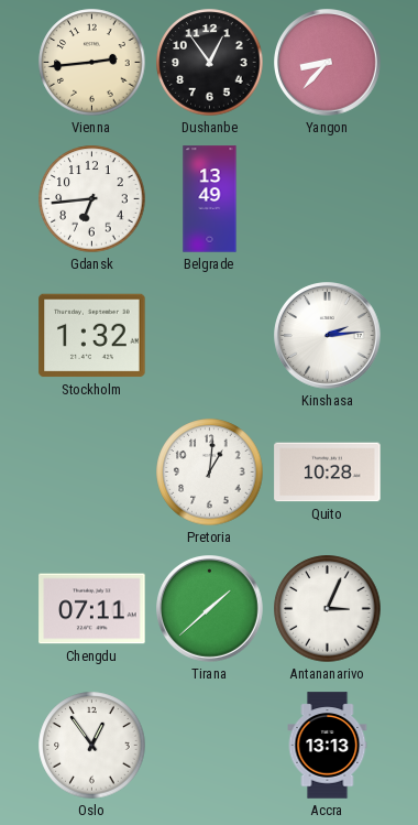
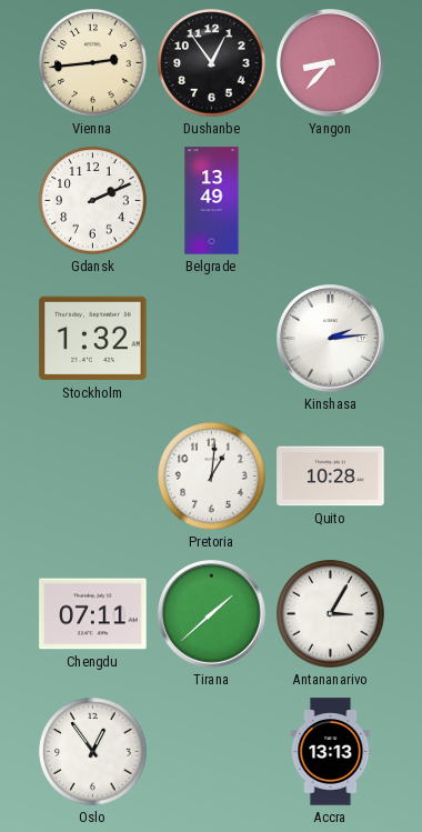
Gdansk: 6:44 -> 2:11 (93, 201)
Antananarivo: 3:04 -> 3:05 (331, 614)
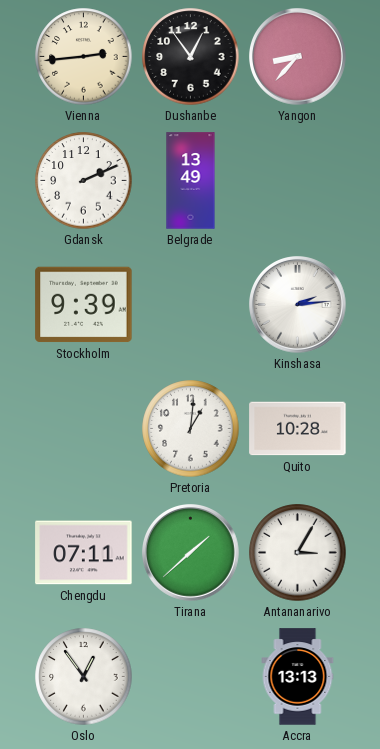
Stockholm: 1:32 -> 9:39 (84, 305)
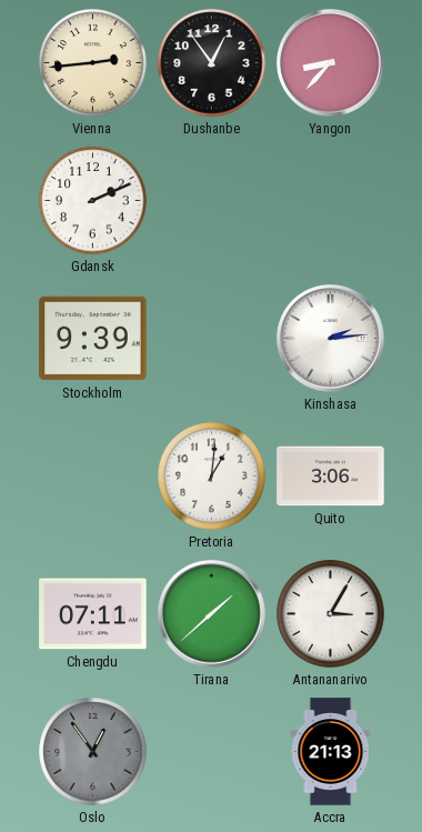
Belgrade: 13:49 -> none (191, 181)
Quito: 10:28 -> 3:06 (331, 477)
Oslo dial: white -> grey (93, 752)
Accra: 13:13 -> 21:13 (331, 752)
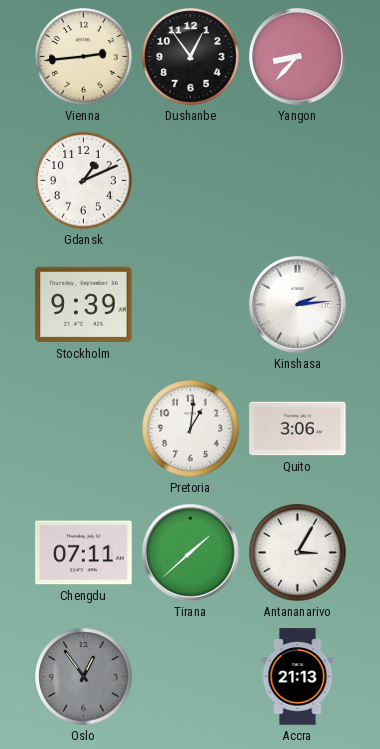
Gdansk: 2:11 -> 1:11 (84, 181)
